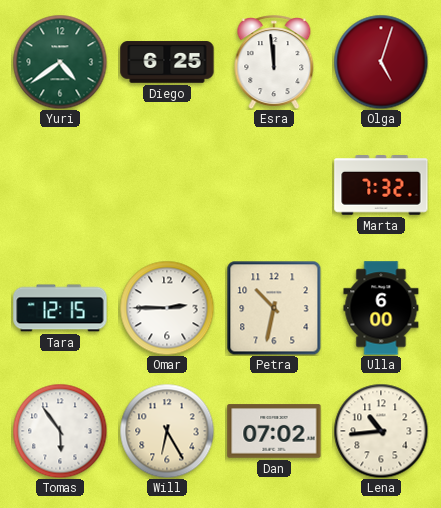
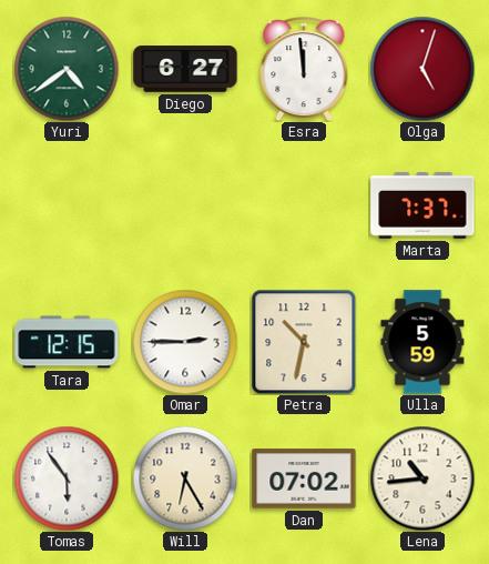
Diego: 6:25 -> 6:27 (185, 69)
Marta: 7:32 -> 7:37 (422, 207)
Ulla: 6:00 -> 5:59 (422, 342)
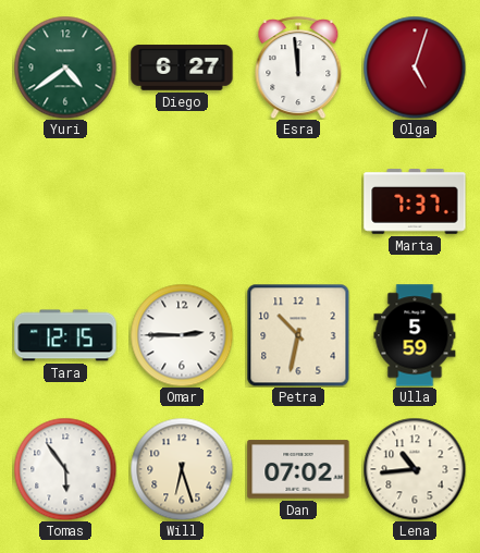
Will: 6:25 -> 6:27 (182, 469)
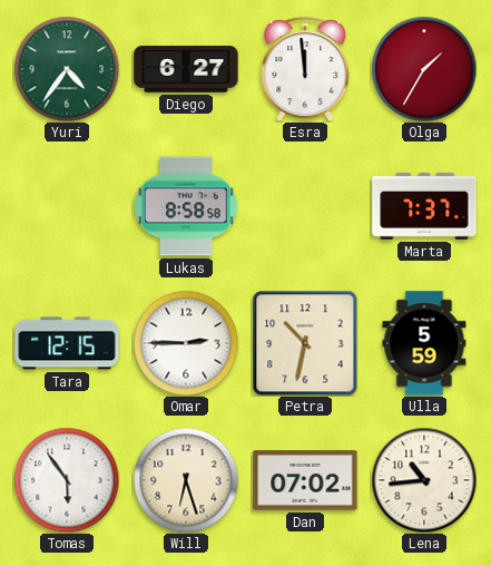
Yuri: 4:39 -> 4:36 (67, 69)
Olga: 5:03 -> 1:35 (424, 69)
Lukas: none -> 8:58 (187, 206)
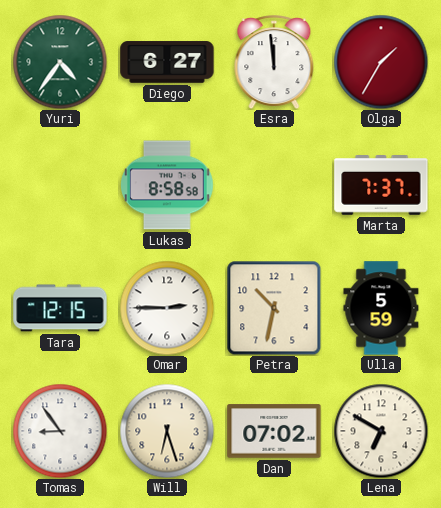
Tomas: 5:54 -> 8:54 (60, 431)
Lena: 10:44 -> 6:50 (381, 431)
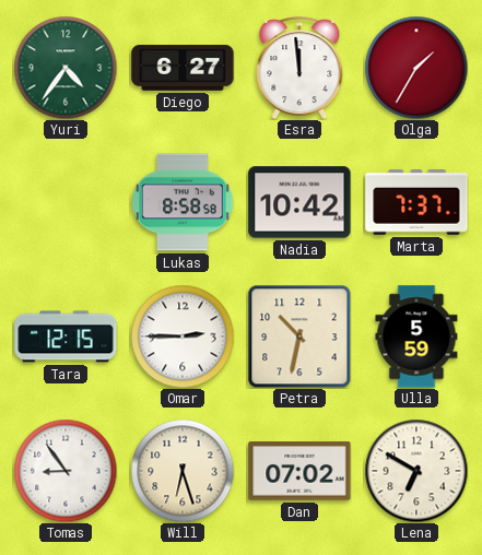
Nadia: none -> 10:42 (299, 202)
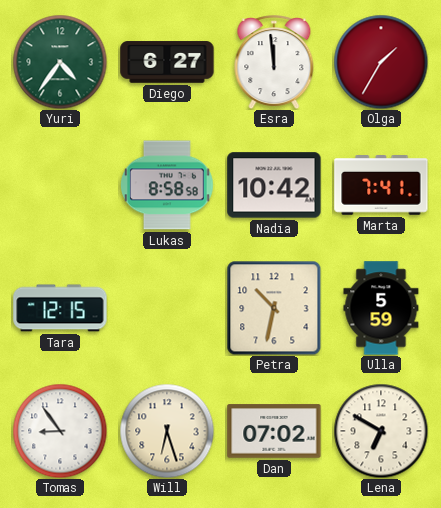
Marta: 7:37 -> 7:41 (381, 186)
Omar: 2:45 -> none (183, 336)
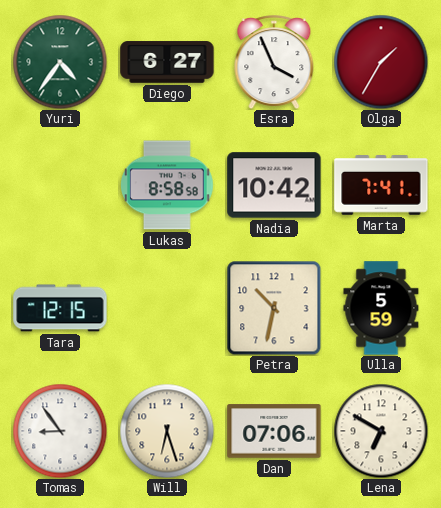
Esra: 11:59 -> 3:56 (274, 62)
Dan: 07:02 -> 07:06 (274, 431)
